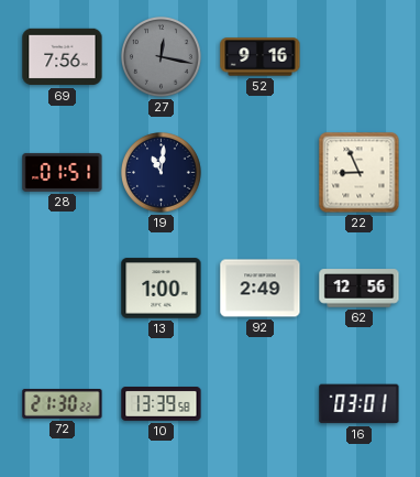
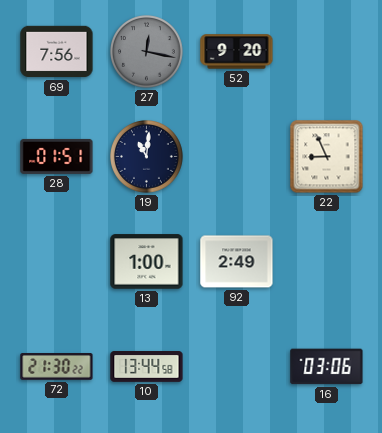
52: 9:16 -> 9:20 (237, 52)
62: 12:56 -> none (360, 289)
10: 13:39 -> 13:44 (147, 367)
16: 03:01 -> 03:06 (327, 367)
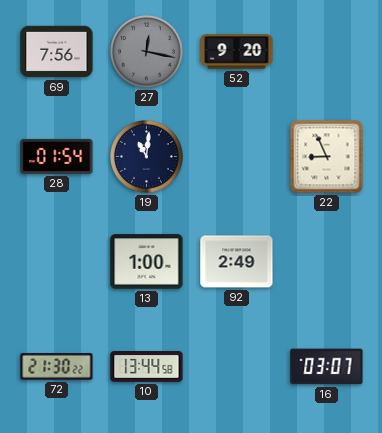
28: 01:51 -> 01:54 (57, 156)
16: 03:06 -> 03:07 (327, 367)
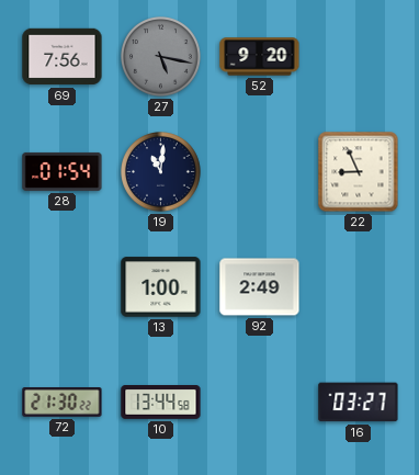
27: 12:17 -> 5:17 (161, 57)
16: 03:07 -> 03:27 (359, 403)
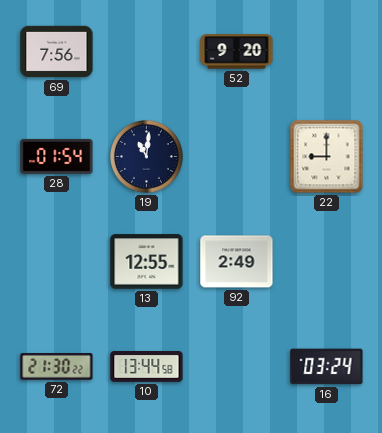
27: 5:17 -> none (161, 57)
22: 8:56 -> 9:00 (327, 157)
13: 1:00 -> 12:55 (147, 262)
16: 03:27 -> 03:24 (327, 367)
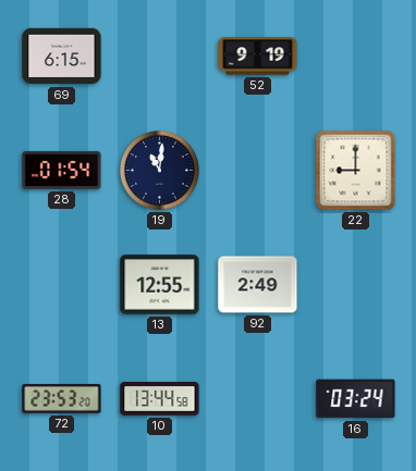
69: 7:56 -> 6:15 (62, 57)
52: 9:20 -> 9:19 (258, 57)
72: 21:30 -> 23:53 (62, 399)
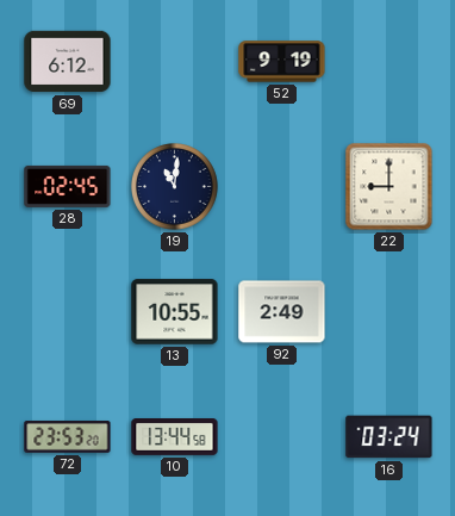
69: 6:15 -> 6:12 (68, 62)
28: 01:54 -> 02:45 (68, 186)
13: 12:55 -> 10:55 (175, 312)
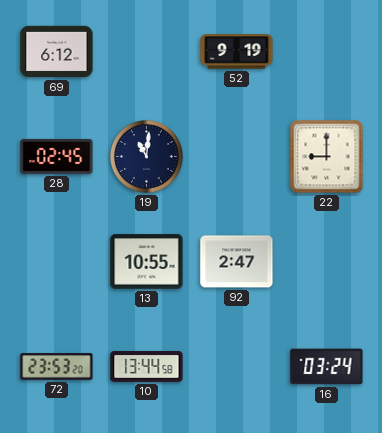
92: 2:49 -> 2:47 (237, 262)
